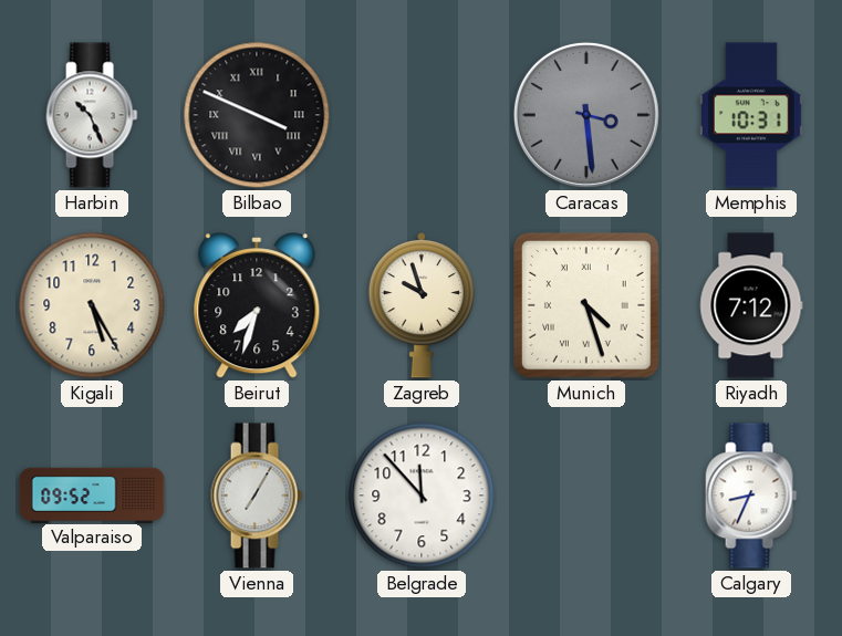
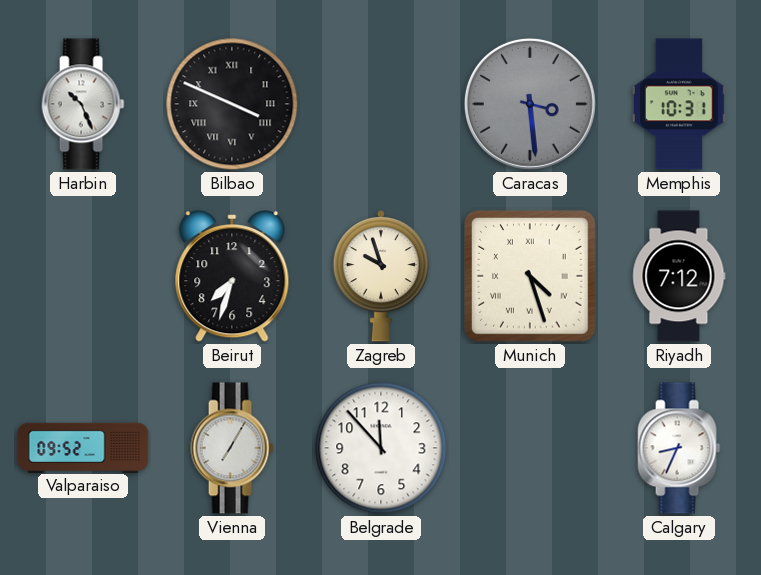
Kigali: 5:25 -> none (92, 305)
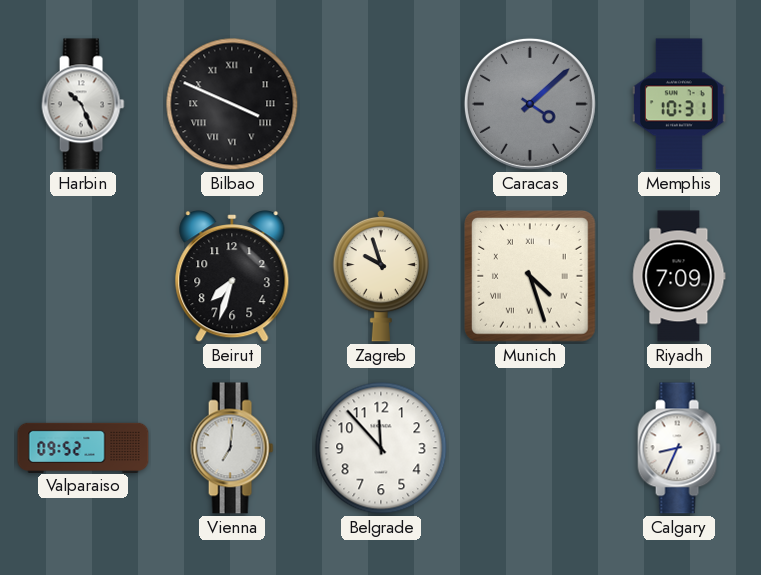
Caracas: 3:29 -> 4:08 (530, 104)
Riyadh: 7:12 -> 7:09 (679, 276)
Vienna: 7:05 -> 7:01 (232, 448)
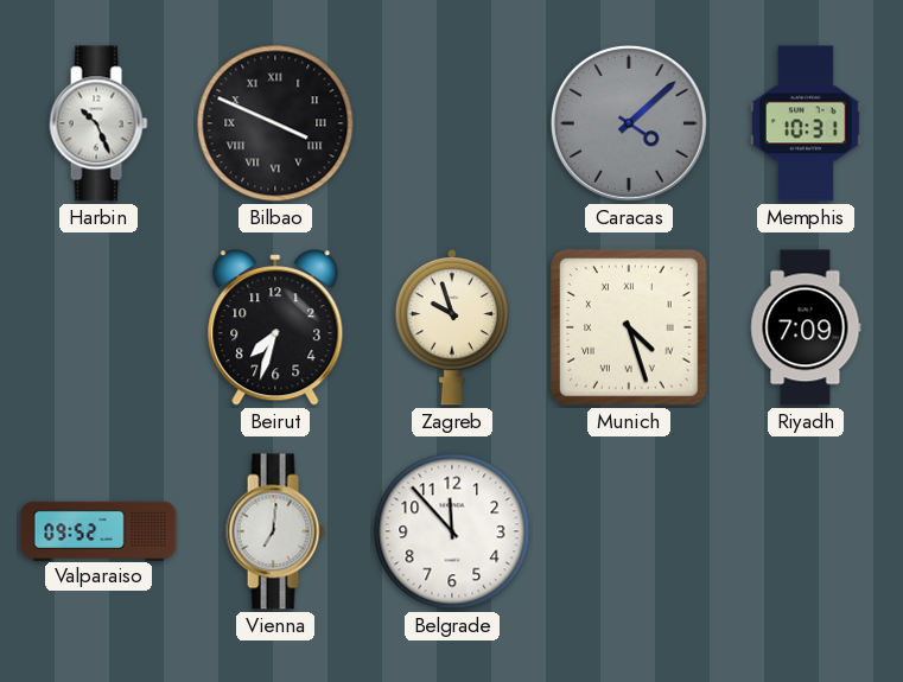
Calgary: 8:34 -> none (679, 448)
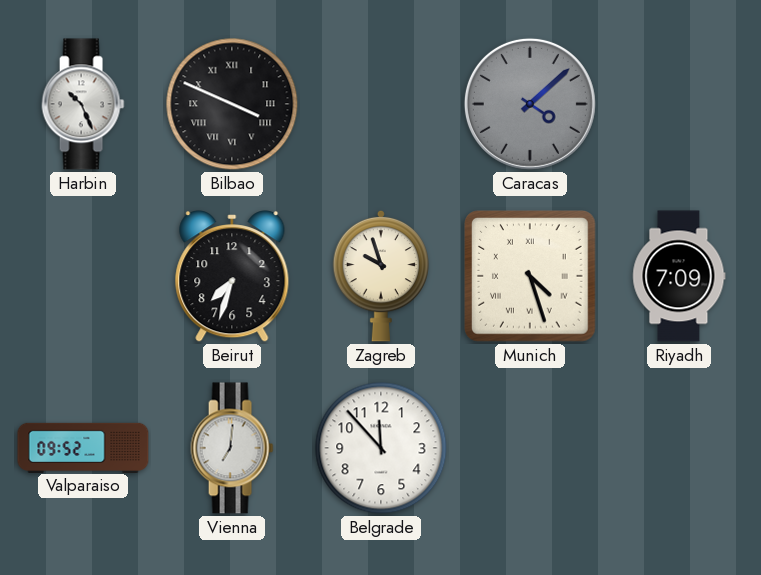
Memphis: 10:31 -> none (806, 123)
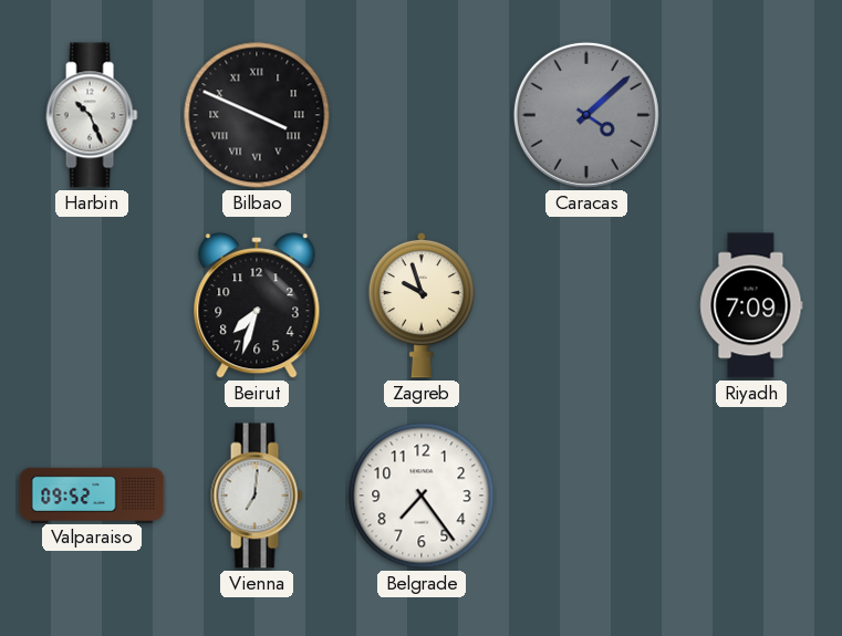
Munich: 4:27 -> none (531, 277)
Belgrade: 11:53 -> 7:24 (422, 496)
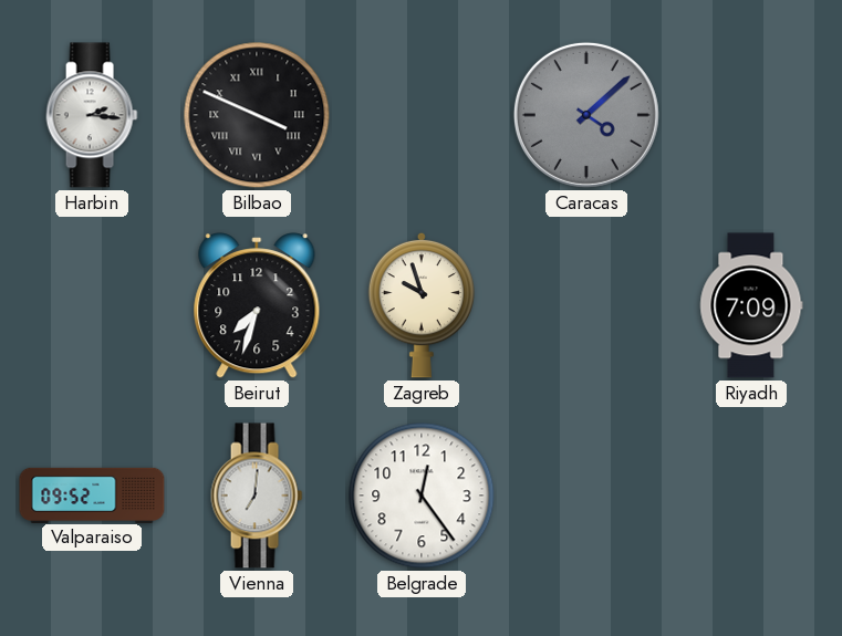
Harbin: 10:26 -> 2:16 (92, 115)
Belgrade: 7:24 -> 12:24 (422, 496)
